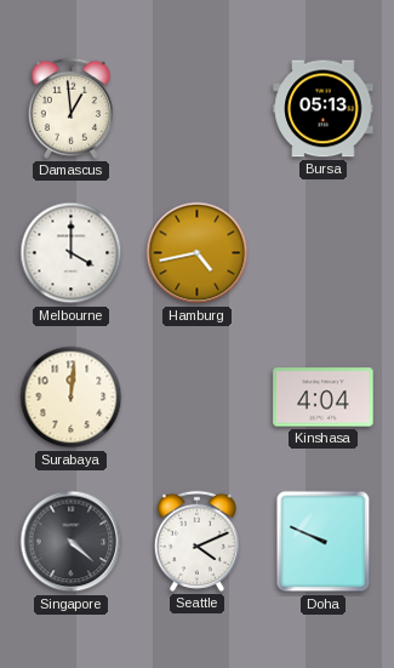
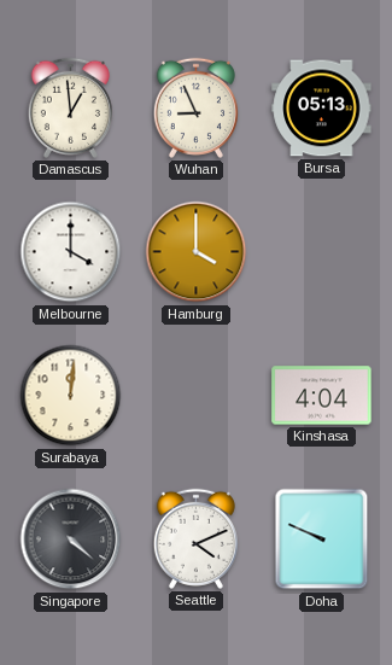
Wuhan: none -> 8:56 (195, 107)
Hamburg: 4:43 -> 4:00 (197, 252)
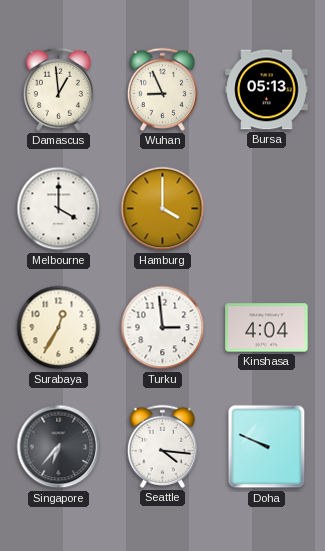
Surabaya: 12:01 -> 12:35 (59, 328)
Turku: none -> 2:59 (163, 328)
Singapore: 4:22 -> 6:37 (59, 447)
Seattle: 4:11 -> 4:16 (162, 446)
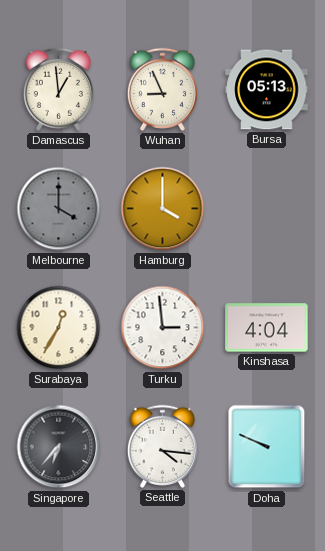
Melbourne dial: white -> grey (59, 209)
